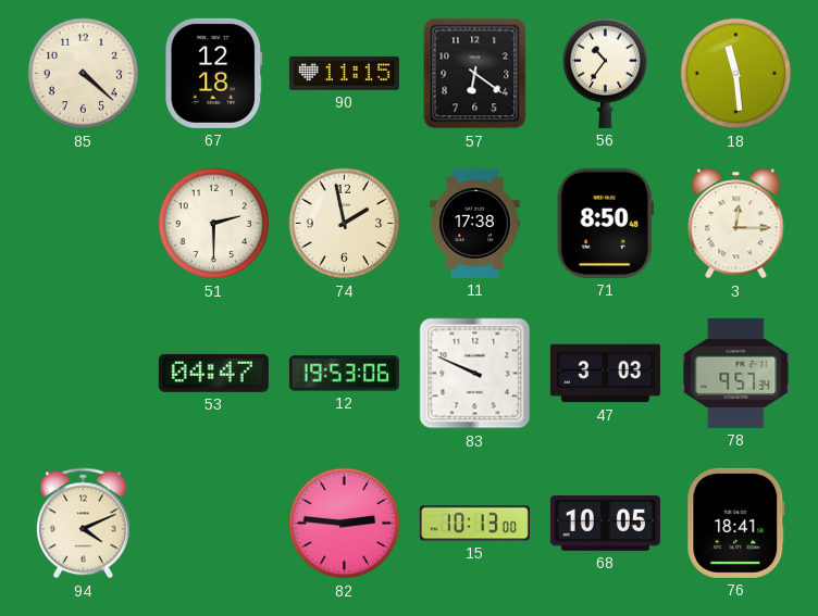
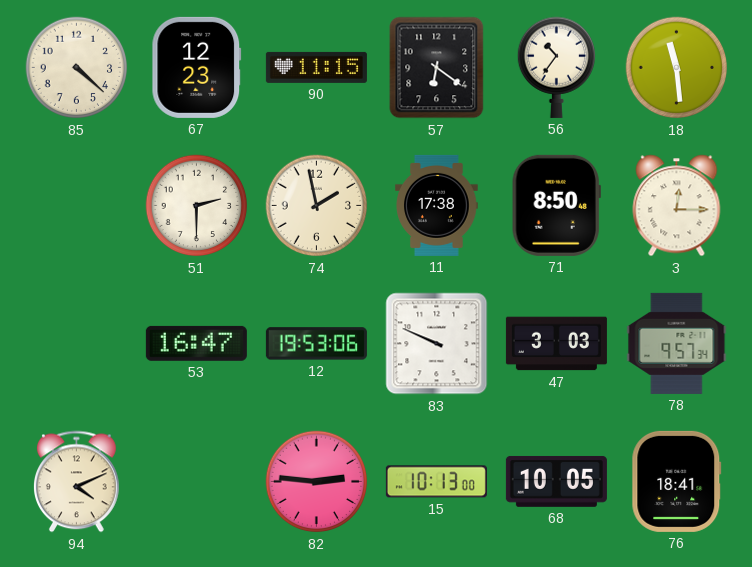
67: 12:18 -> 12:23 (197, 67)
53: 04:47 -> 16:47 (196, 343)
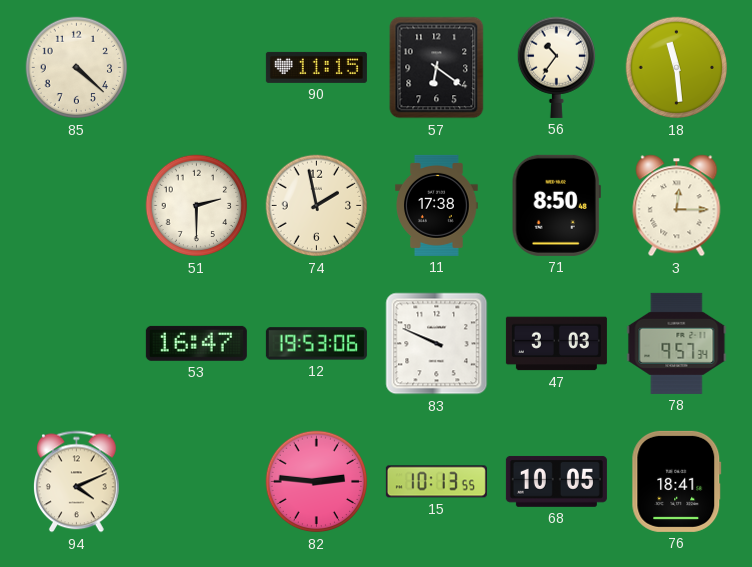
67: 12:23 -> none (197, 67)
15: 10:13:00 -> 10:13:55 (436, 482)
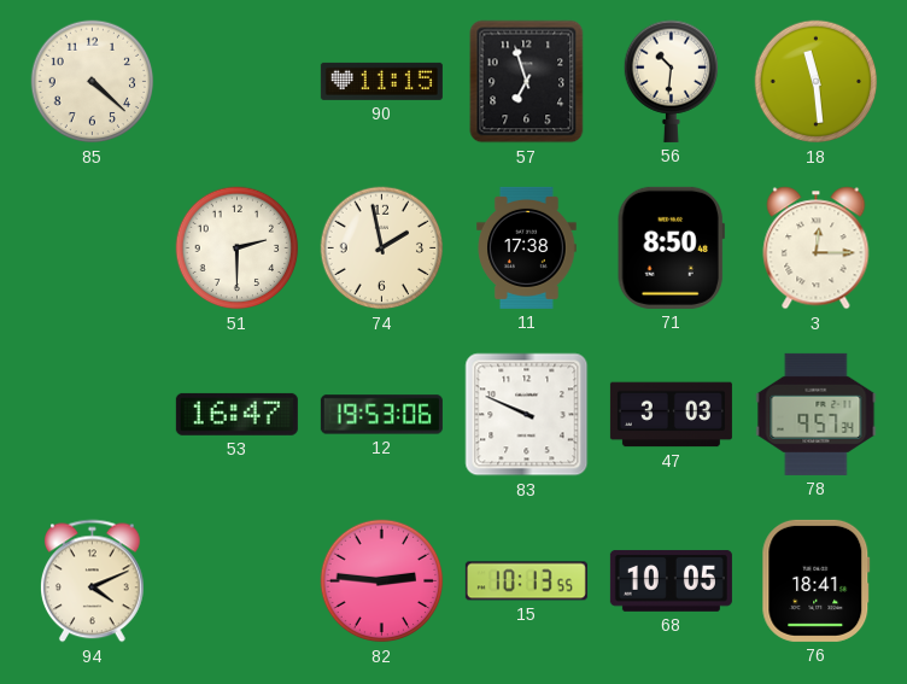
57: 6:21 -> 6:57 (527, 82)
56: 10:36 -> 10:31 (671, 81)
